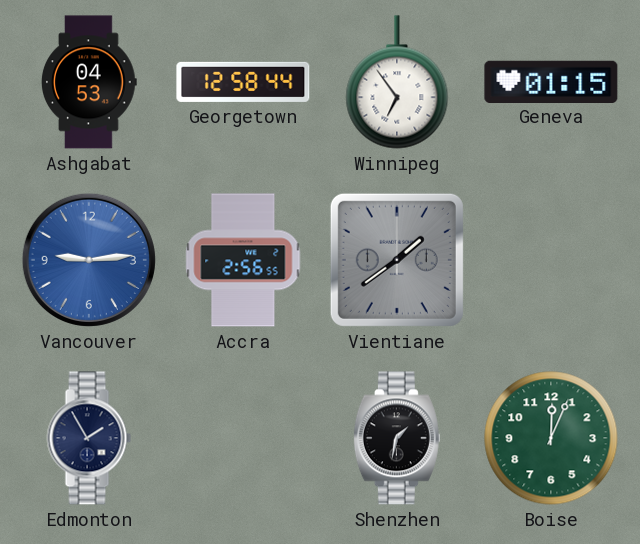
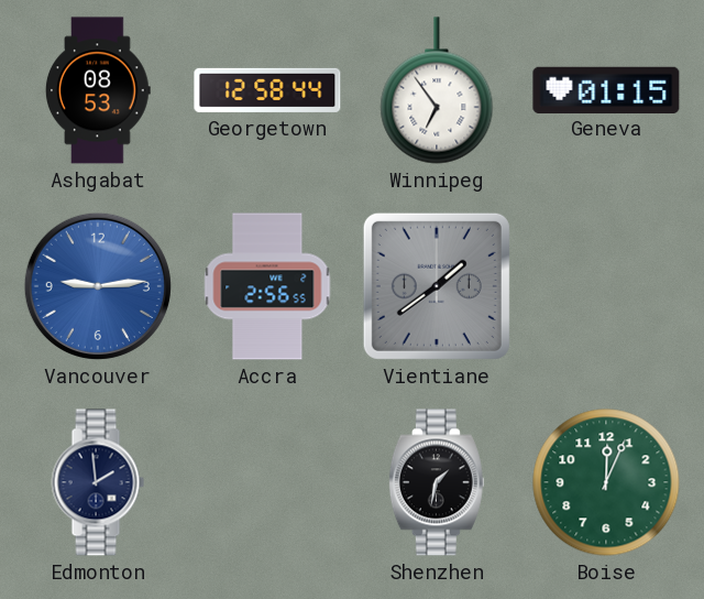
Ashgabat: 04:53 -> 08:53 (99, 90)
Edmonton: 1:55 -> 1:59 (98, 482)
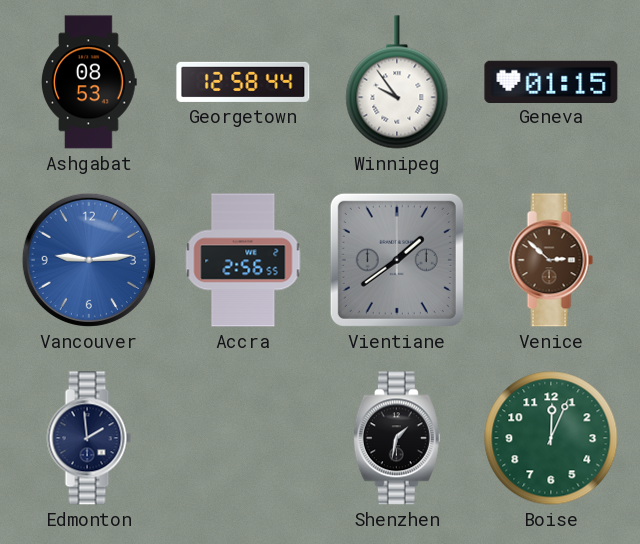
Winnipeg: 6:54 -> 9:54 (397, 82)
Venice: none -> 2:52 (551, 260)
